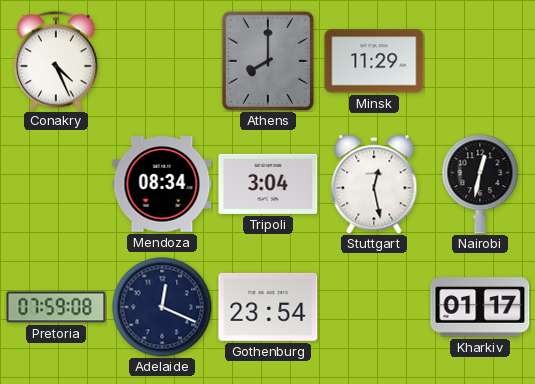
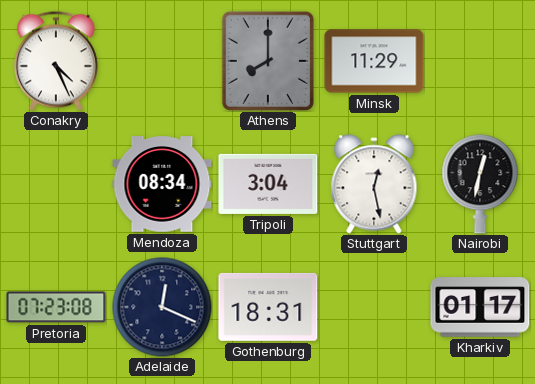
Pretoria: 07:59 -> 07:23 (56, 307)
Gothenburg: 23:54 -> 18:31 (268, 307)
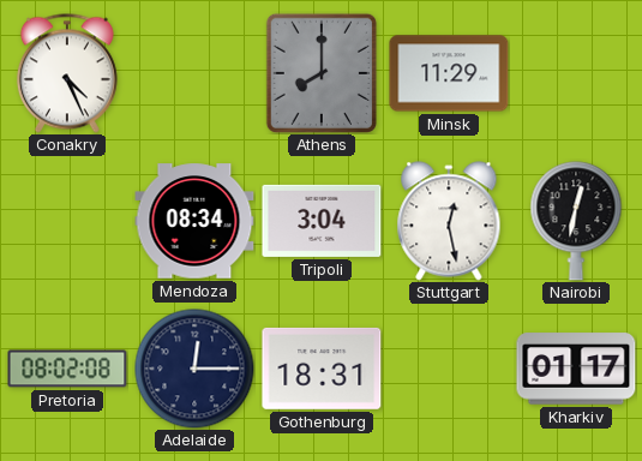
Pretoria: 07:23 -> 08:02 (67, 369)
Adelaide: 12:19 -> 12:15 (194, 369)
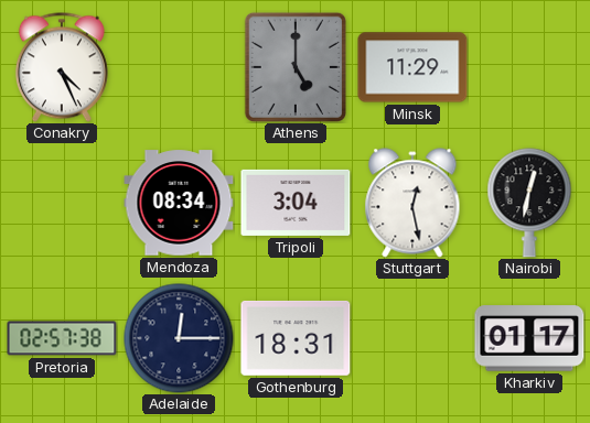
Athens: 8:00 -> 5:00 (296, 67)
Pretoria: 08:02 -> 02:57 (62, 338)
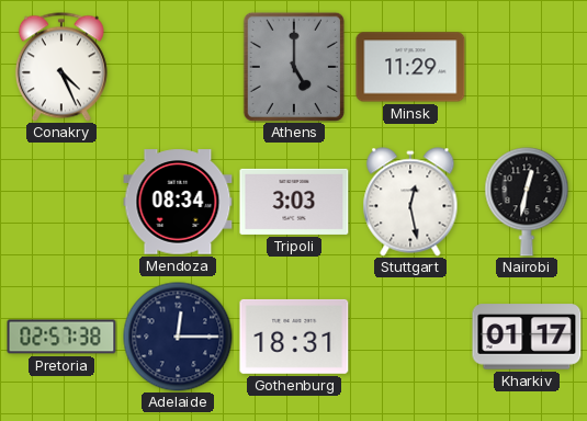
Tripoli: 3:04 -> 3:03 (294, 202)
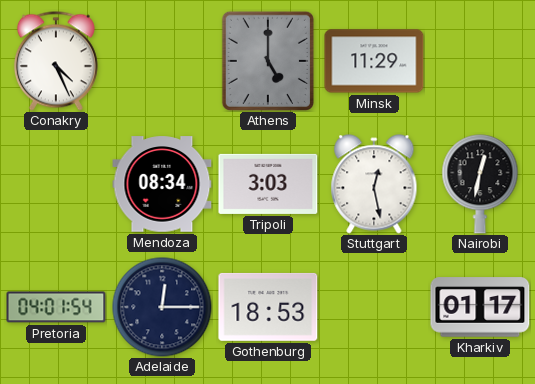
Pretoria: 02:57 -> 04:01 (56, 307)
Gothenburg: 18:31 -> 18:53 (268, 307)
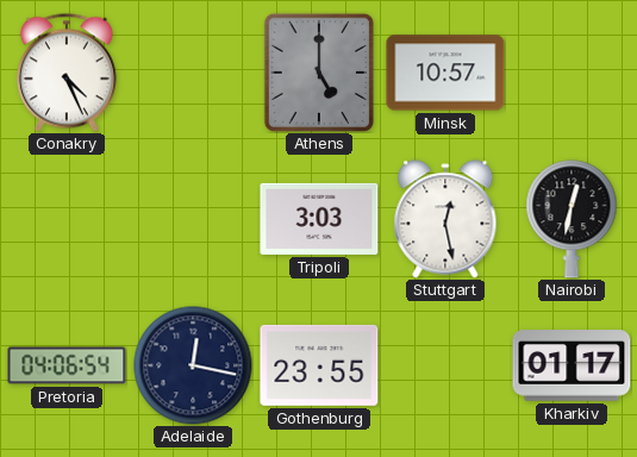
Minsk: 11:29 -> 10:57 (445, 73)
Mendoza: 08:34 -> none (162, 184)
Pretoria: 04:01 -> 04:06 (67, 365)
Adelaide: 12:15 -> 12:17 (193, 365)
Gothenburg: 18:53 -> 23:55 (319, 365)
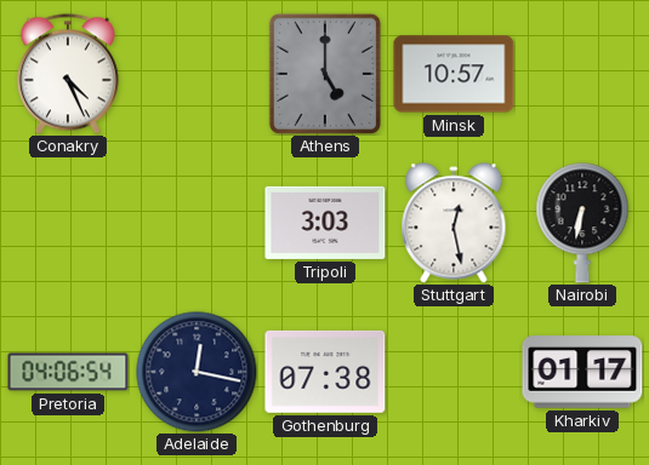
Nairobi: 12:32 -> 6:32 (582, 223)
Gothenburg: 23:55 -> 07:38 (325, 372)
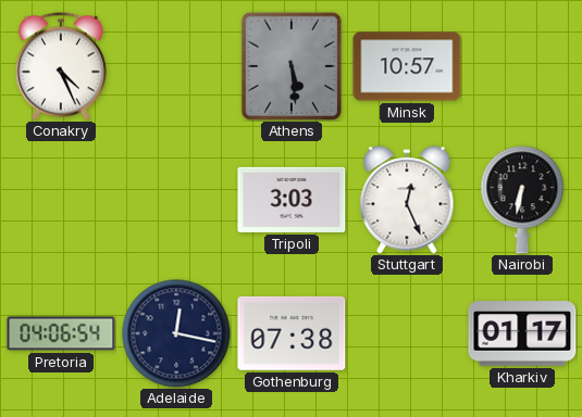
Athens: 5:00 -> 5:29 (292, 66)
Stuttgart: 12:28 -> 12:26 (407, 200)
